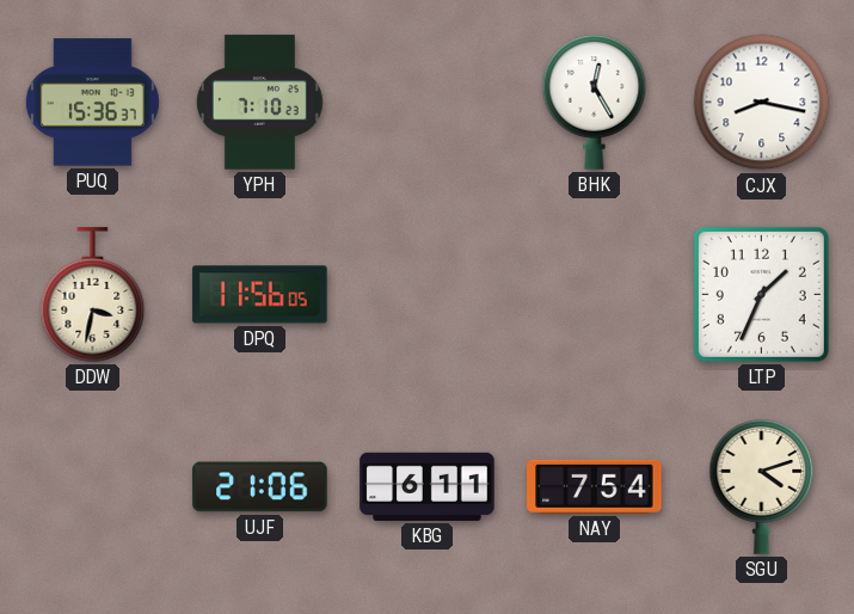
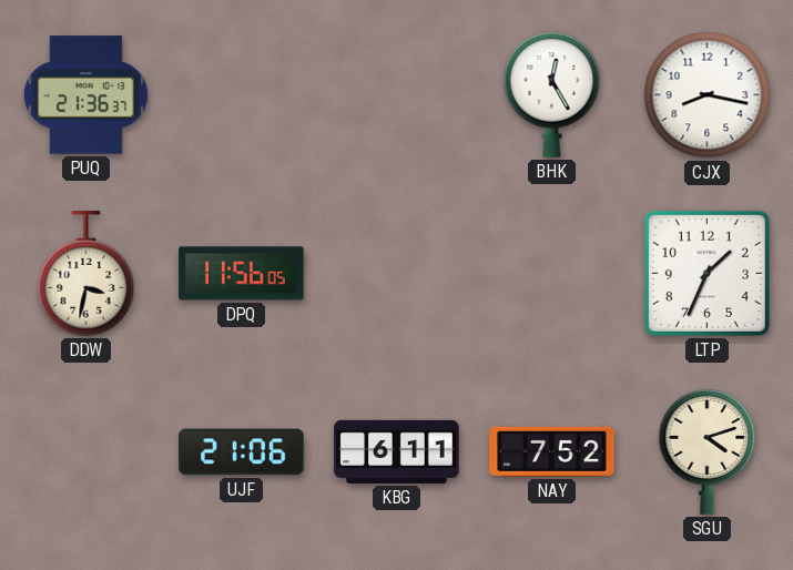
PUQ: 15:36 -> 21:36 (85, 95)
YPH: 7:10 -> none (259, 103)
NAY: 7:54 -> 7:52 (552, 451)
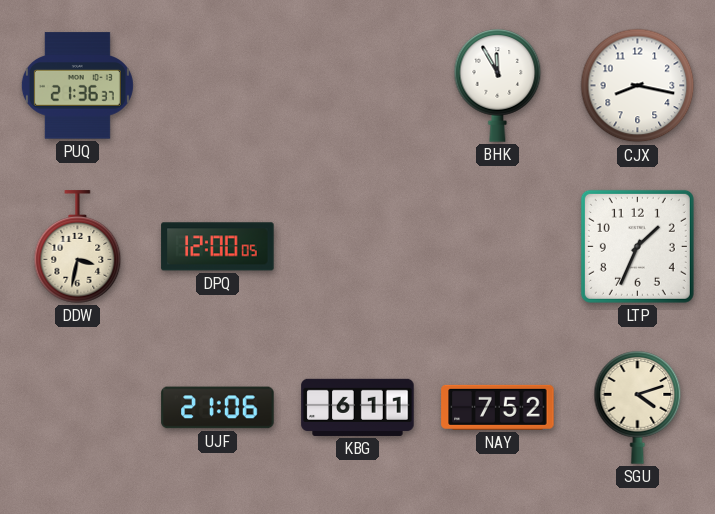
BHK: 12:25 -> 11:55 (498, 86)
DPQ: 11:56 -> 12:00 (218, 247)
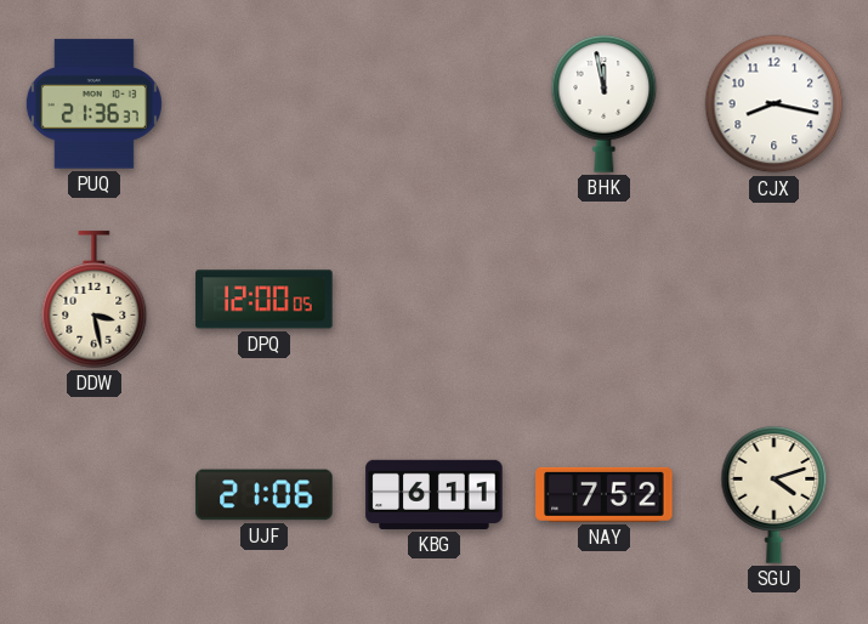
BHK: 11:55 -> 11:58 (605, 104)
DDW: 3:32 -> 3:28 (95, 300)
LTP: 1:34 -> none (637, 246)
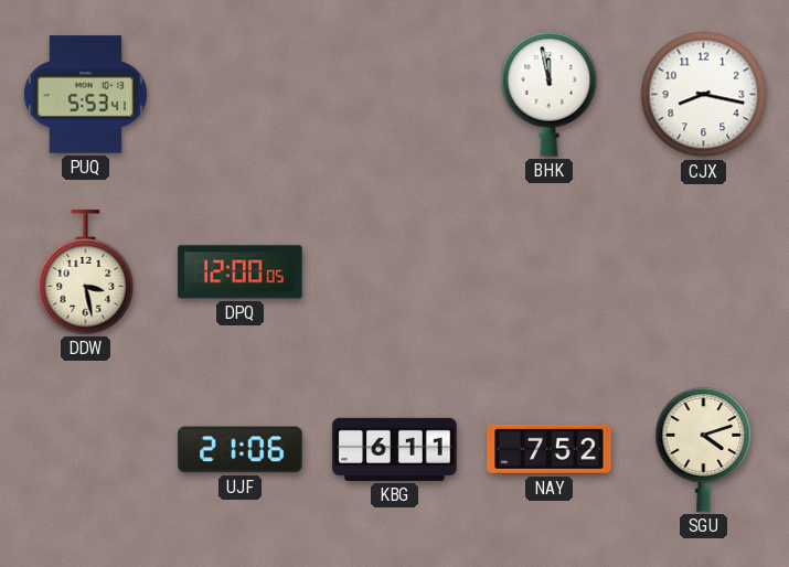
PUQ: 21:36 -> 5:53 (85, 95)
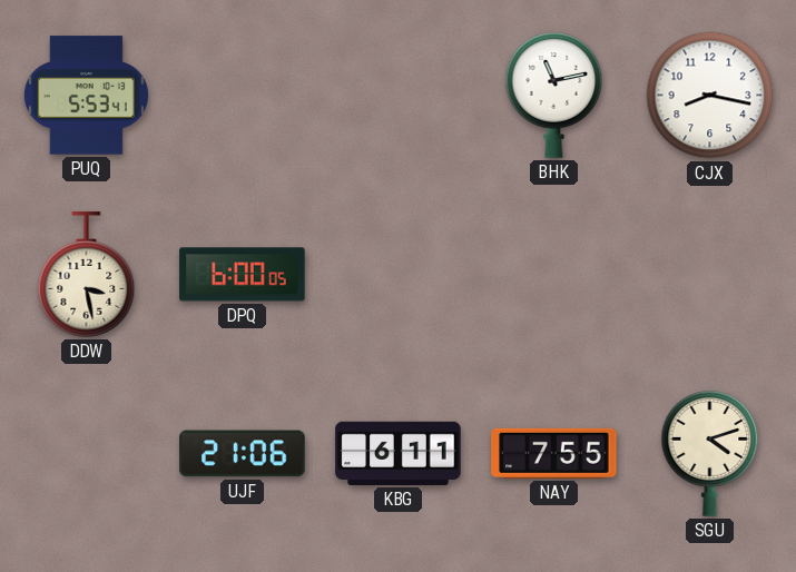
BHK: 11:58 -> 11:13 (554, 96)
DPQ: 12:00 -> 6:00 (243, 275)
NAY: 7:52 -> 7:55 (554, 453)
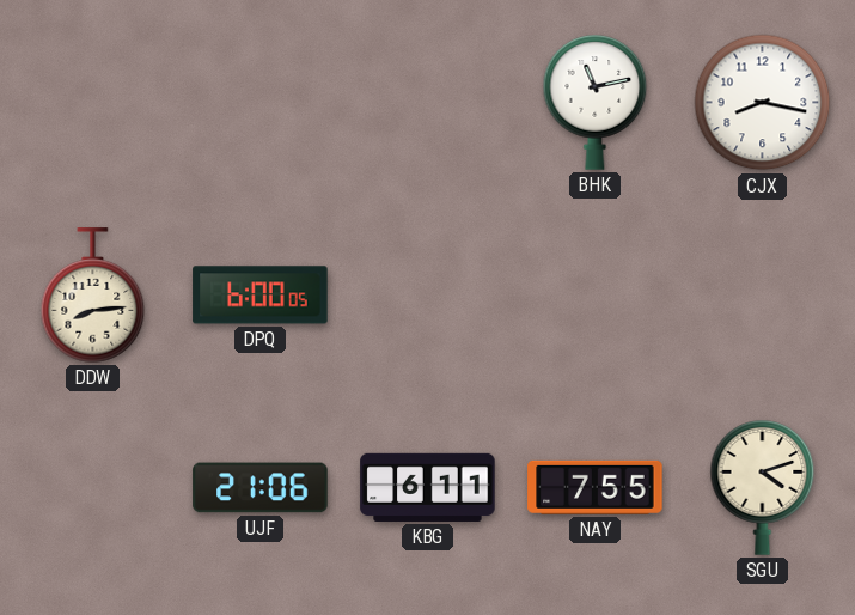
PUQ: 5:53 -> none (86, 96)
DDW: 3:28 -> 8:14 (93, 296)
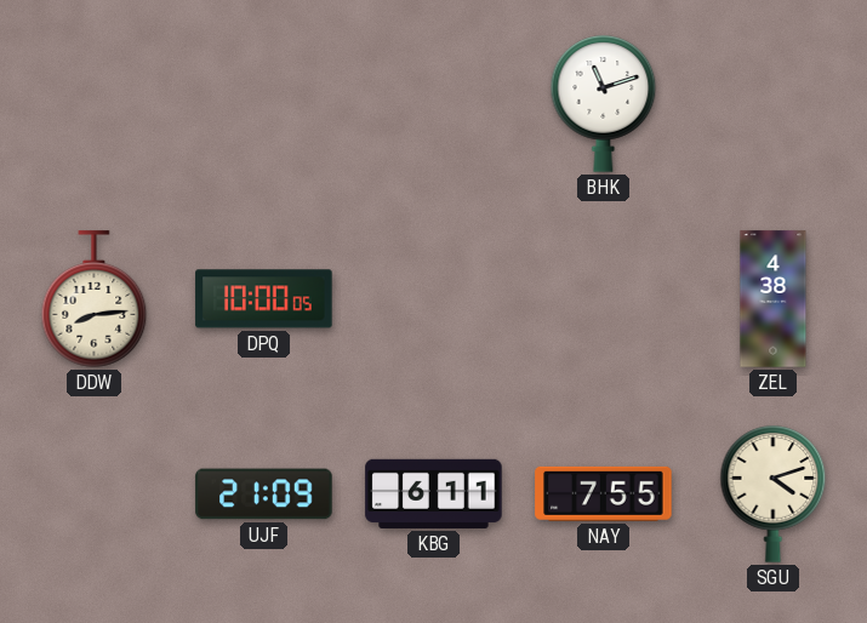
BHK: 11:13 -> 11:12 (604, 104)
CJX: 8:17 -> none (763, 103)
DPQ: 6:00 -> 10:00 (264, 299)
ZEL: none -> 4:38 (774, 299)
UJF: 21:06 -> 21:09 (264, 495)
